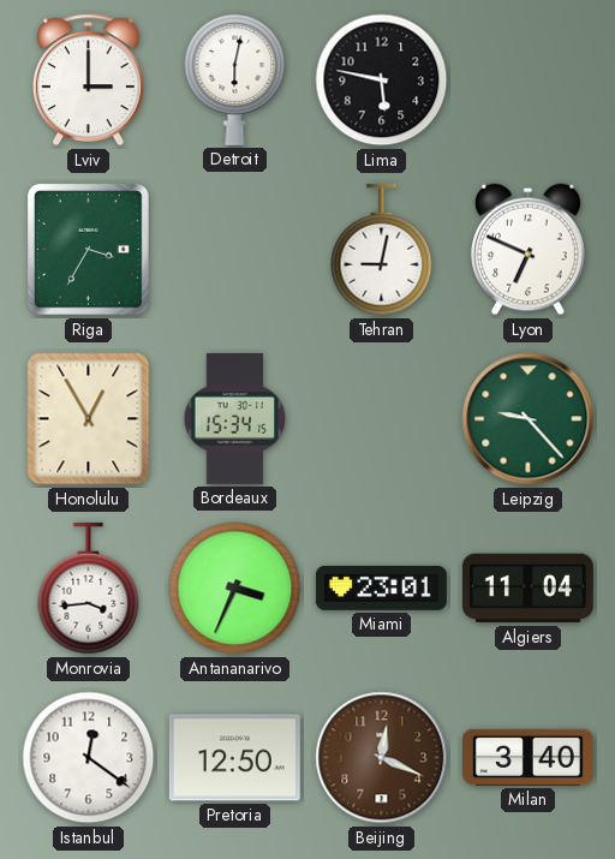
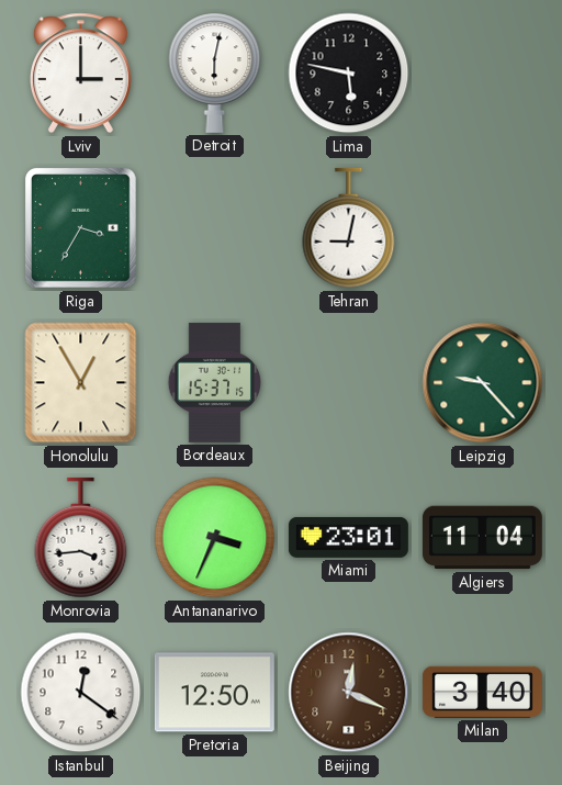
Lyon: 6:49 -> none (529, 250)
Bordeaux: 15:34 -> 15:37 (214, 382)
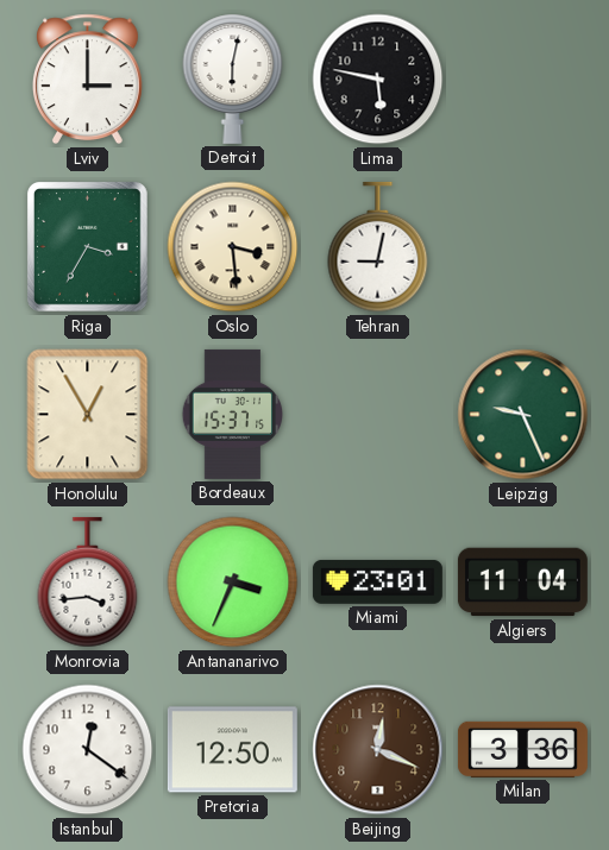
Oslo: none -> 3:29 (233, 247)
Leipzig: 9:23 -> 9:26 (523, 415)
Milan: 3:40 -> 3:36 (522, 749)
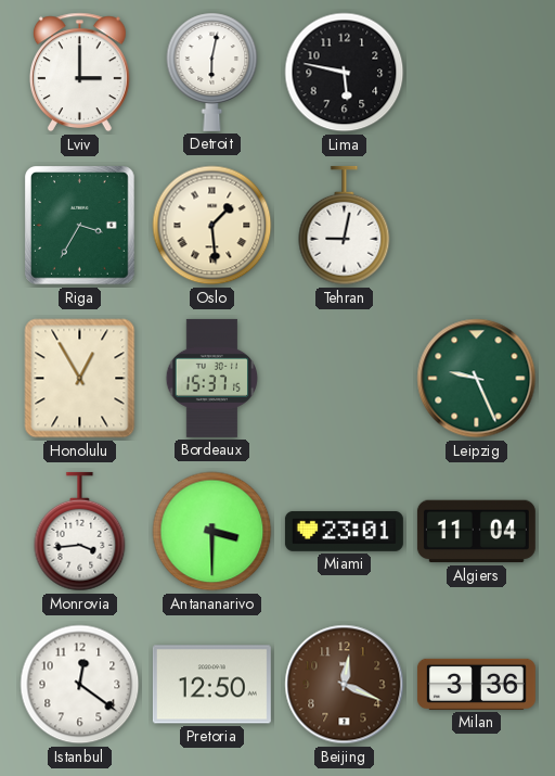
Oslo: 3:29 -> 1:29 (212, 226)
Antananarivo: 3:34 -> 3:30 (212, 532)
